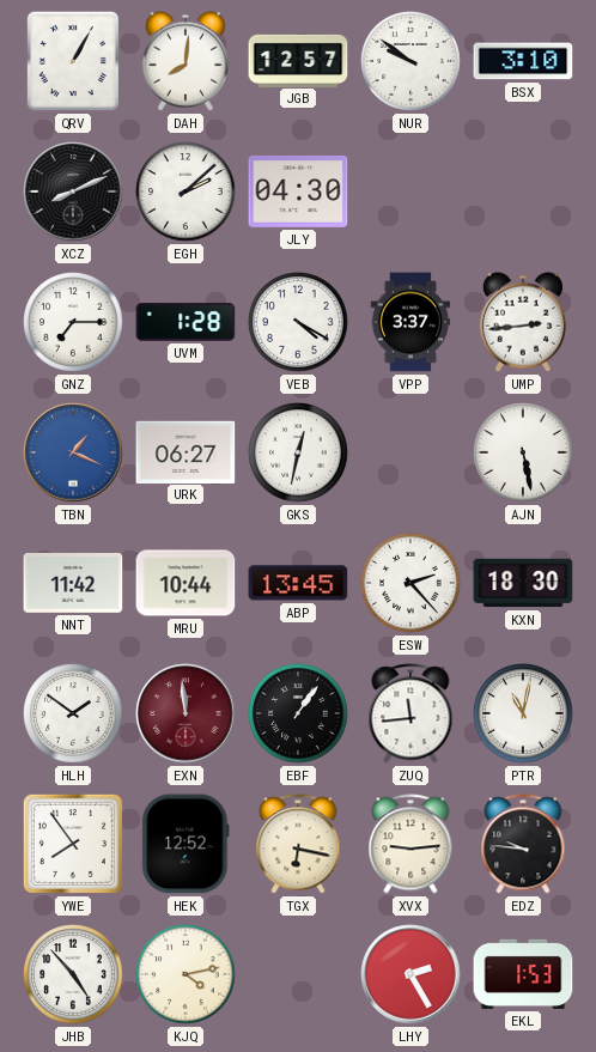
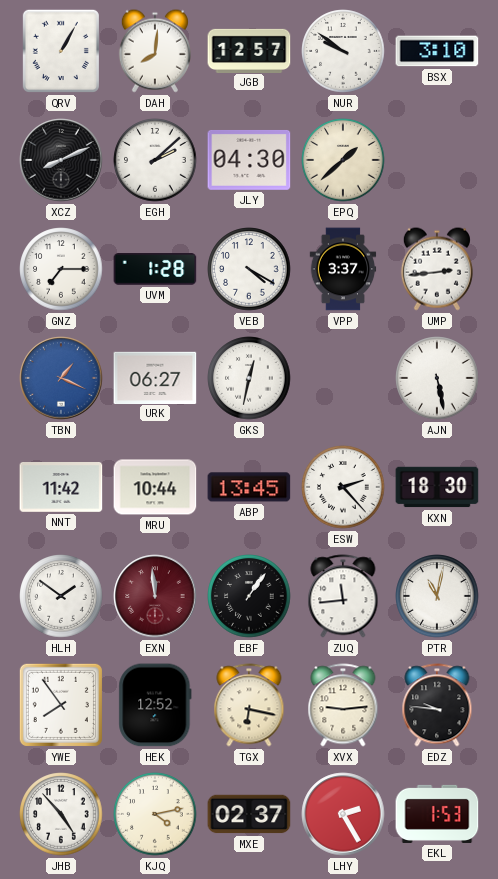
EPQ: none -> 1:38 (343, 160)
MXE: none -> 02:37 (249, 814)
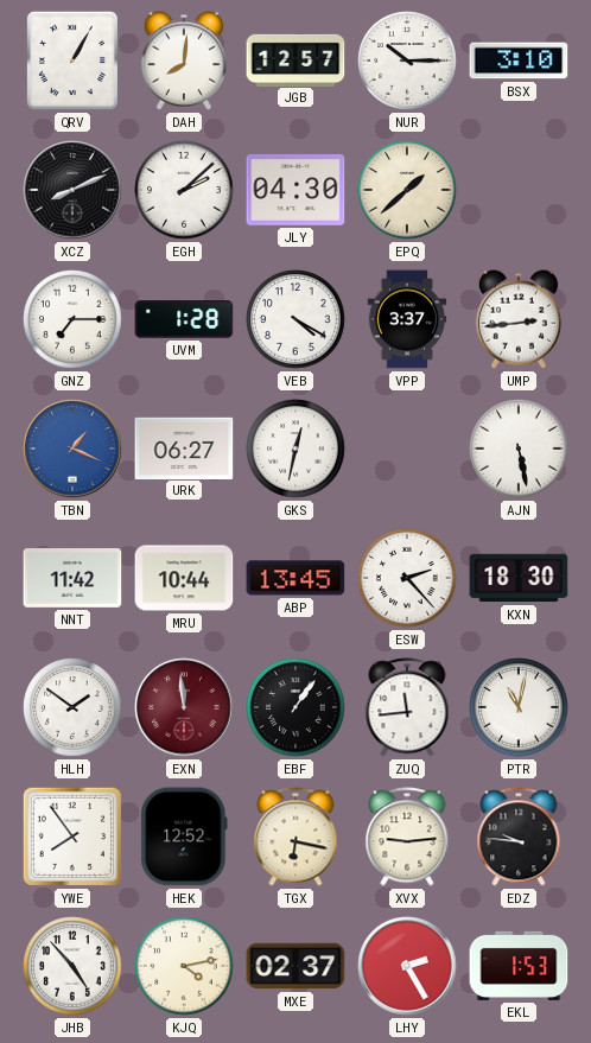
NUR: 9:51 -> 10:15 (407, 61)
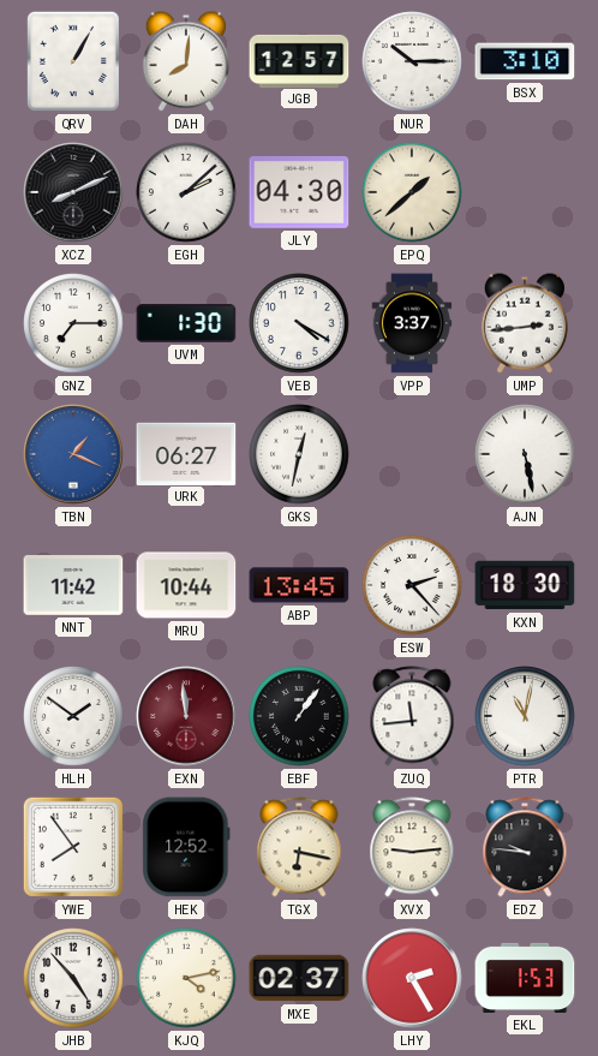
UVM: 1:28 -> 1:30 (186, 323)
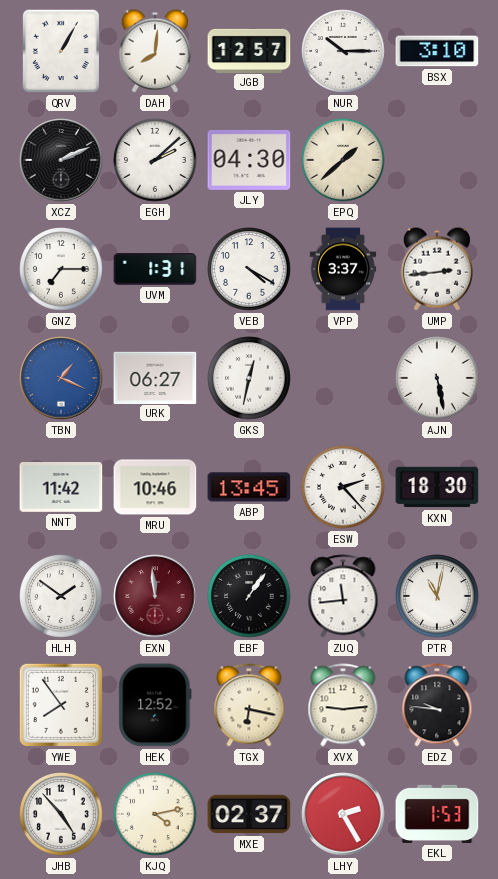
XCZ: 8:11 -> 2:11 (61, 160)
UVM: 1:30 -> 1:31 (155, 269)
MRU: 10:44 -> 10:46 (155, 487)
